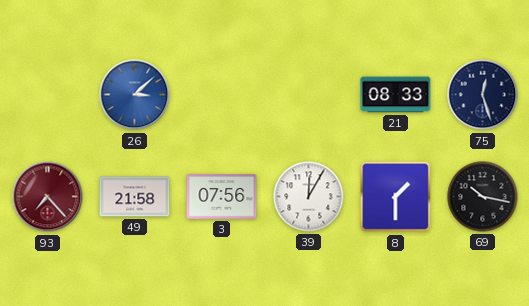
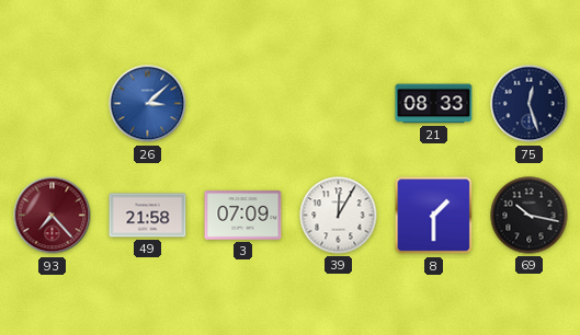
3: 07:56 -> 07:09 (243, 216)
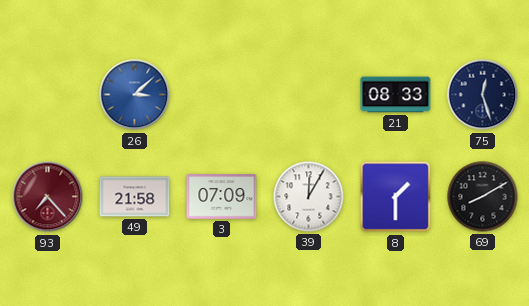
69: 10:17 -> 8:10 (483, 197)
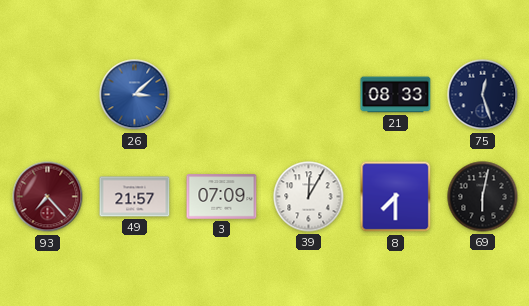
49: 21:58 -> 21:57 (135, 197)
8: 1:30 -> 7:30 (396, 197)
69: 8:10 -> 6:02 (483, 197)
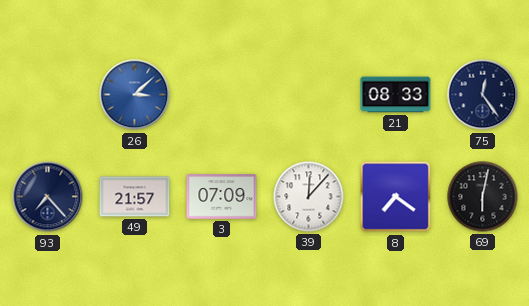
75: 12:27 -> 12:24 (483, 95)
93 dial: burgundy -> navy (48, 197)
39: 12:05 -> 12:07 (309, 197)
8: 7:30 -> 7:21 (396, 197)
